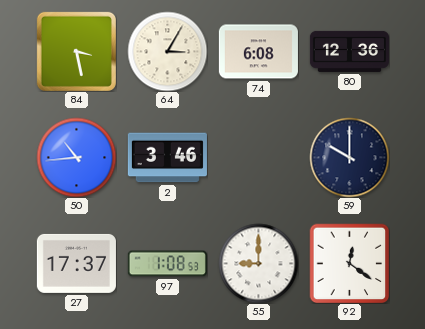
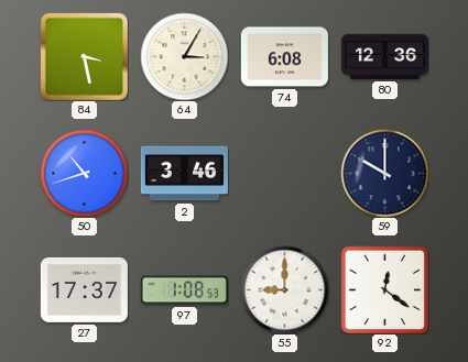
50: 10:44 -> 10:42 (84, 173)
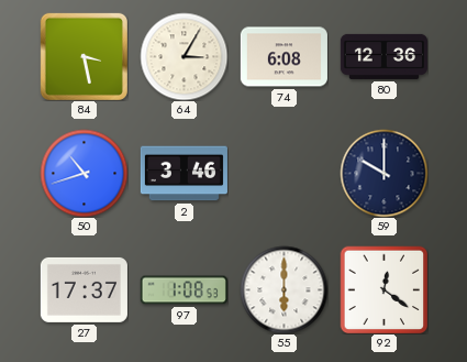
55: 9:00 -> 6:00 (283, 289)
